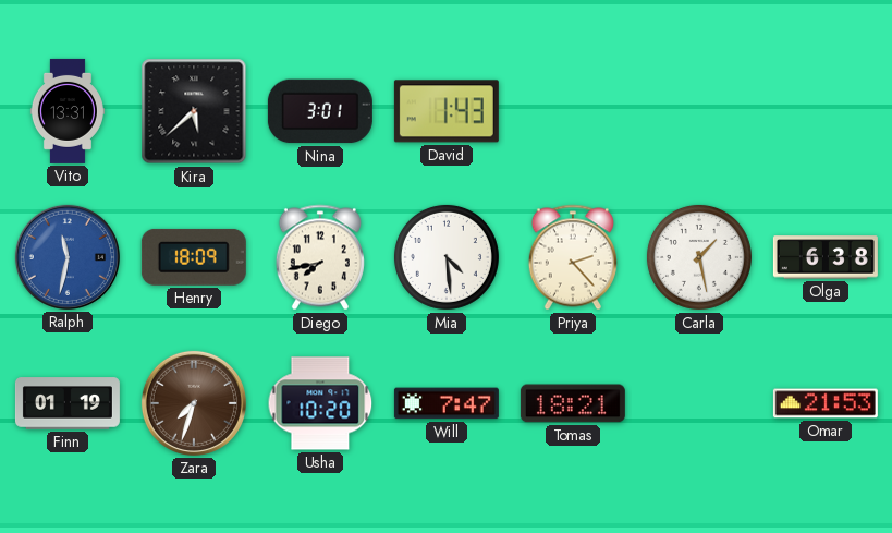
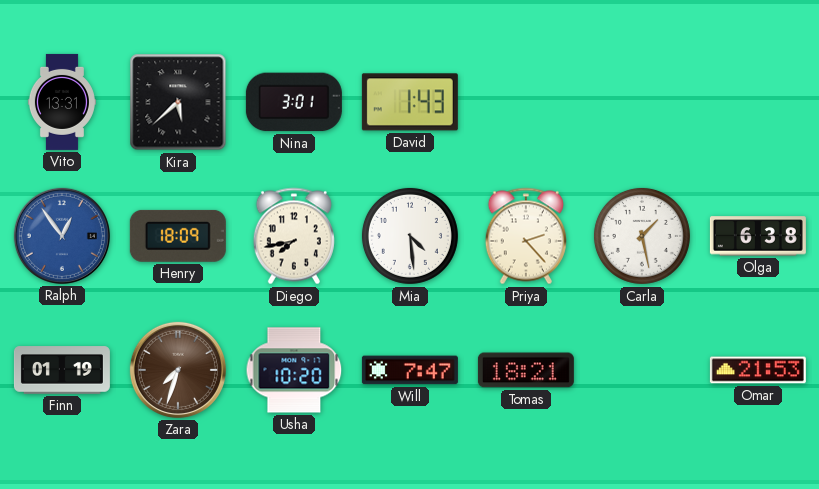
Ralph: 11:32 -> 12:54 (62, 236)
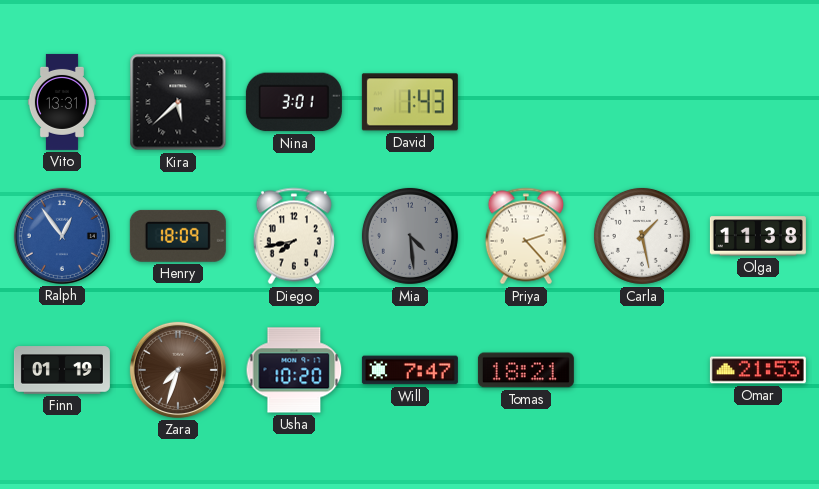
Mia dial: white -> grey (410, 236)
Olga: 6:38 -> 11:38 (758, 236)
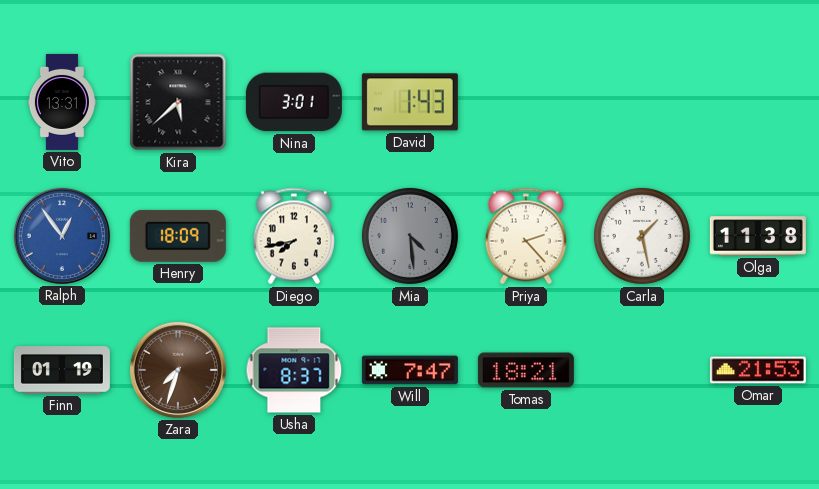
Usha: 10:20 -> 8:37 (294, 370)
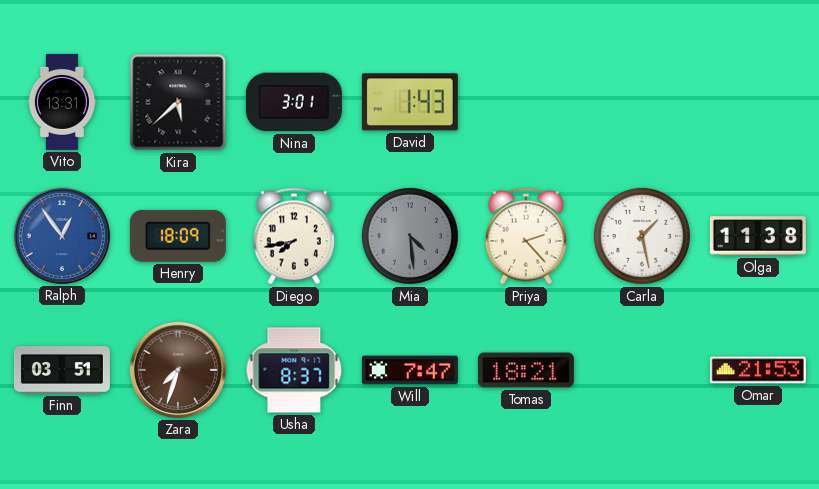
Finn: 01:19 -> 03:51 (62, 370)
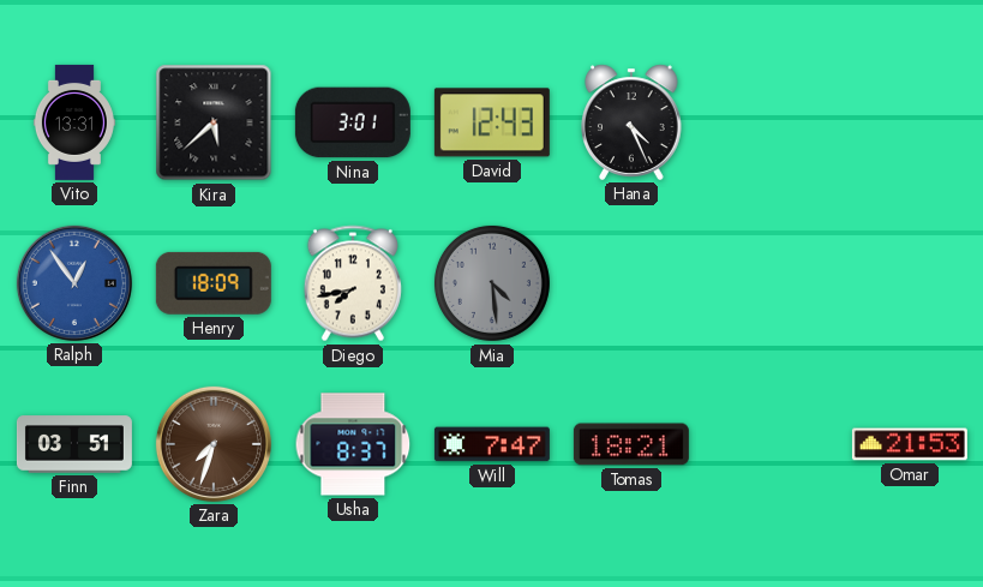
David: 1:43 -> 12:43 (492, 122)
Hana: none -> 4:26 (633, 122)
Priya: 2:23 -> none (526, 236)
Carla: 1:28 -> none (642, 236)
Olga: 11:38 -> none (758, 236)
